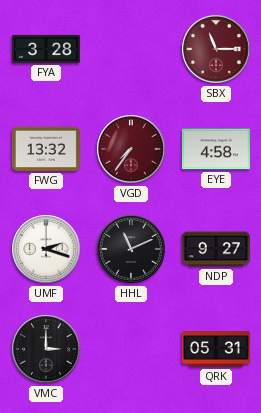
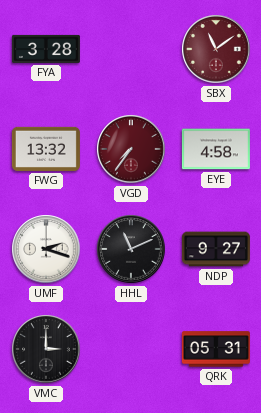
SBX: 11:15 -> 11:09 (216, 49)
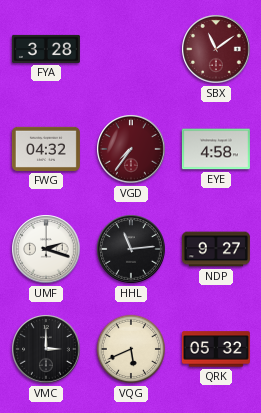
FWG: 13:32 -> 04:32 (46, 149)
HHL: 11:11 -> 11:14 (131, 249)
VQG: none -> 5:41 (131, 349)
QRK: 05:31 -> 05:32 (216, 349)
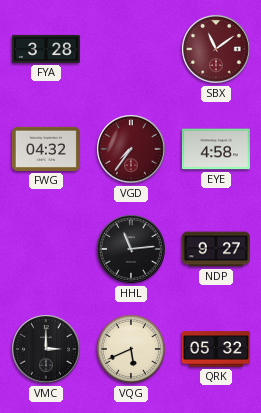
UMF: 2:18 -> none (46, 249)
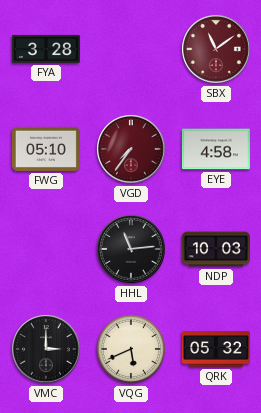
FWG: 04:32 -> 05:10 (46, 149)
NDP: 9:27 -> 10:03 (216, 249)
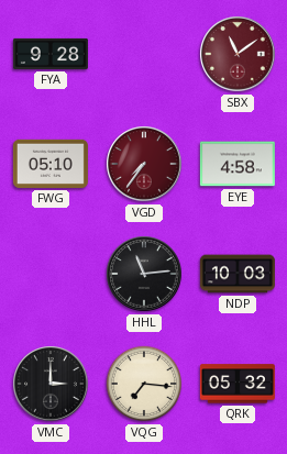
FYA: 3:28 -> 9:28 (51, 54)
VQG: 5:41 -> 7:16 (144, 384)
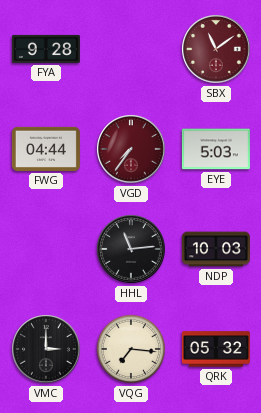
FWG: 05:10 -> 04:44 (46, 149)
EYE: 4:58 -> 5:03 (216, 149)
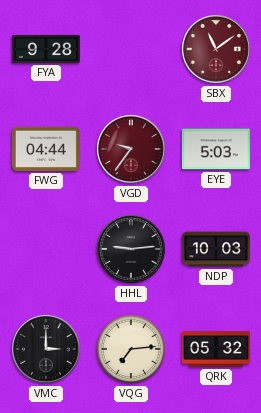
VGD: 7:36 -> 9:36 (131, 149)
HHL: 11:14 -> 9:14 (131, 249)
VQG: 7:16 -> 7:14 (131, 349)
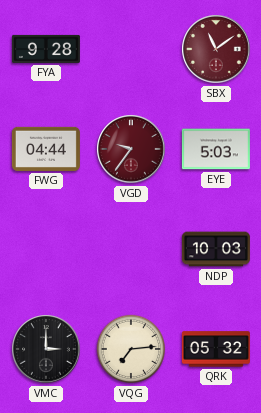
HHL: 9:14 -> none (131, 249)
